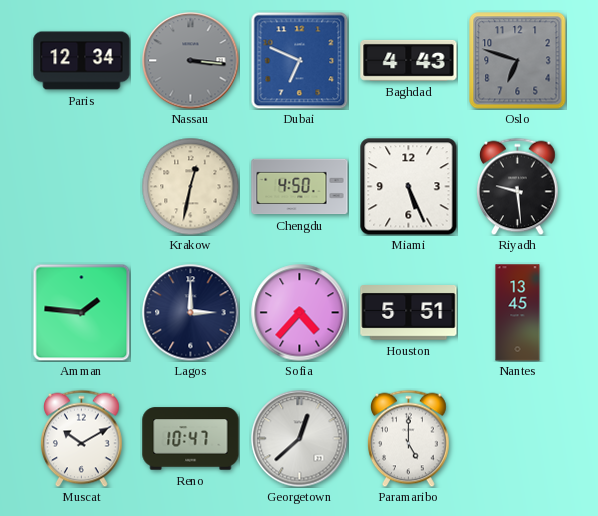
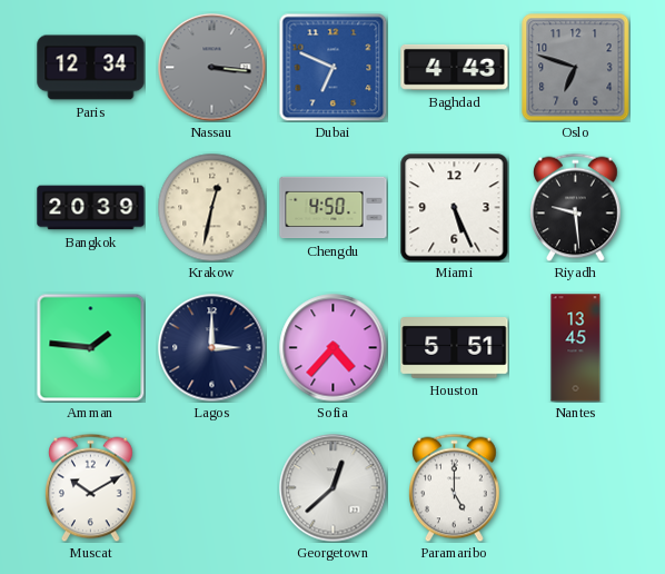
Bangkok: none -> 20:39 (91, 208)
Reno: 10:47 -> none (191, 439)
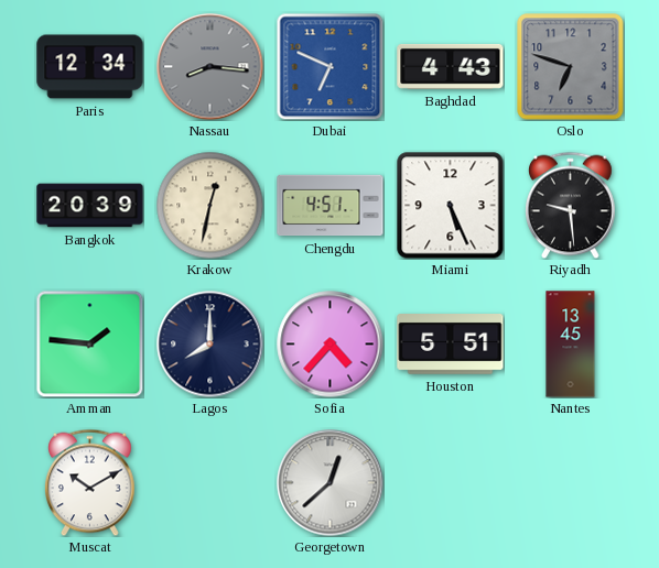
Nassau: 3:16 -> 8:16 (210, 67)
Chengdu: 4:50 -> 4:51 (331, 206)
Lagos: 3:00 -> 8:00 (210, 345)
Paramaribo: 5:00 -> none (455, 487)
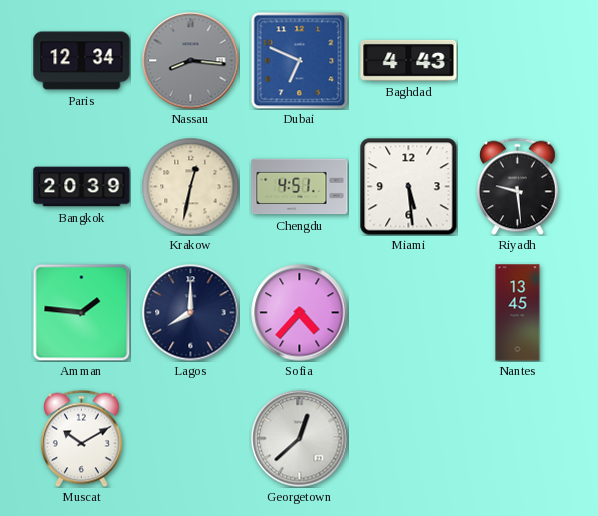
Oslo: 6:48 -> none (571, 67)
Miami: 5:26 -> 5:29 (409, 187)
Houston: 5:51 -> none (451, 345)
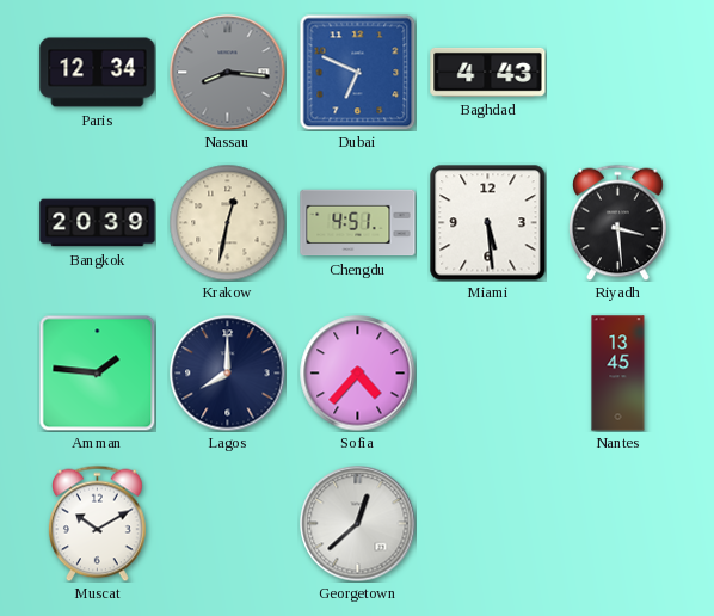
Riyadh: 9:29 -> 3:29 (618, 222)
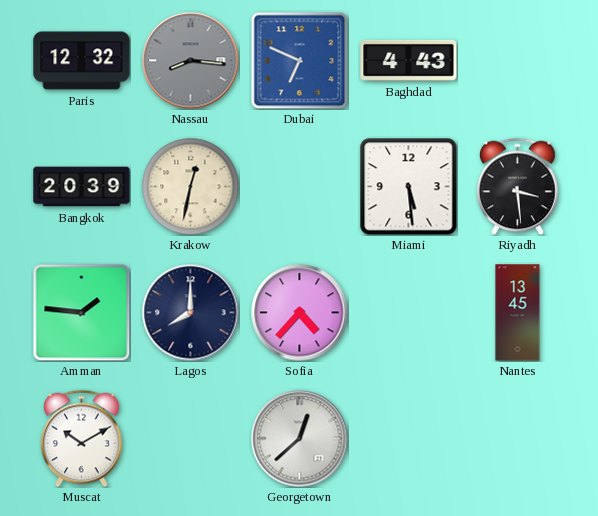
Paris: 12:34 -> 12:32 (82, 61)
Chengdu: 4:51 -> none (358, 223)
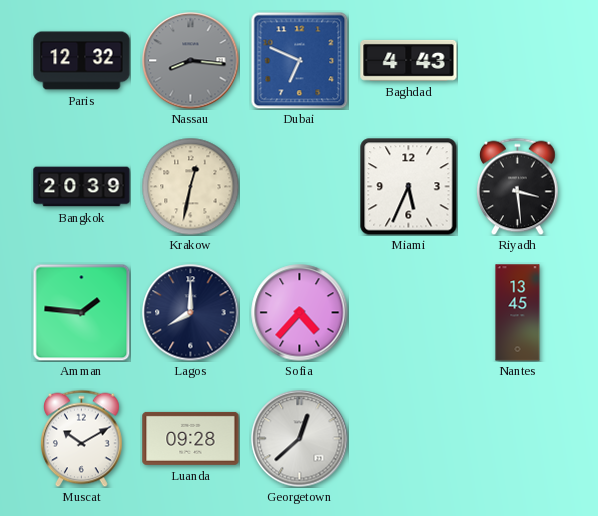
Miami: 5:29 -> 5:34 (409, 187)
Luanda: none -> 09:28 (191, 438)
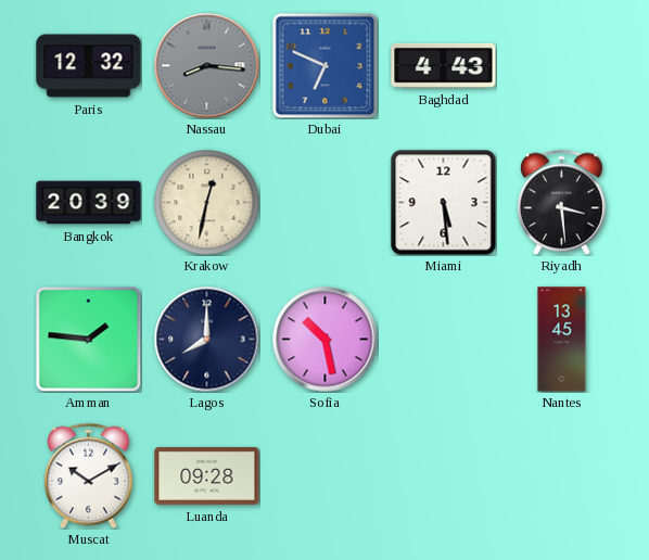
Miami: 5:34 -> 5:29 (444, 203)
Sofia: 4:37 -> 10:28 (326, 340)
Georgetown: 12:38 -> none (300, 439)
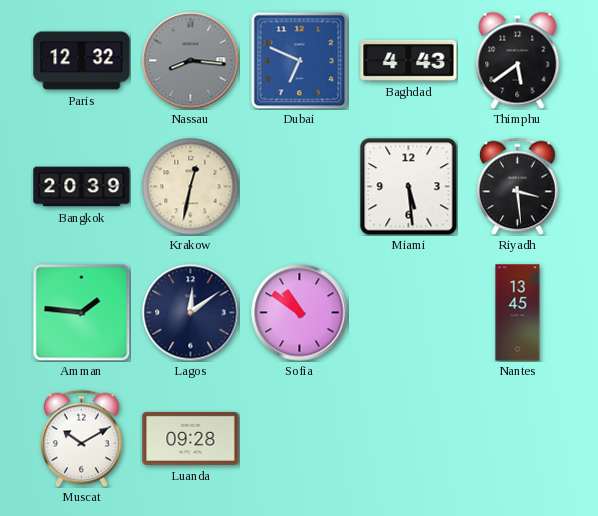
Thimphu: none -> 5:39 (518, 60)
Lagos: 8:00 -> 12:09 (191, 313)
Sofia: 10:28 -> 10:51 (300, 313)
